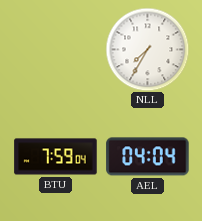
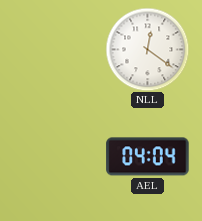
NLL: 7:35 -> 12:21 (147, 49)
BTU: 7:59 -> none (56, 157)
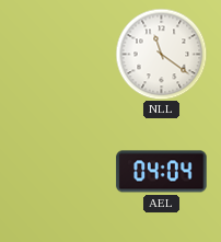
NLL: 12:21 -> 11:21 (161, 54)
